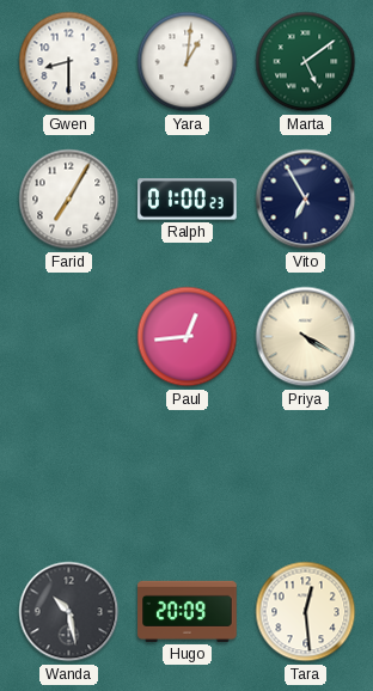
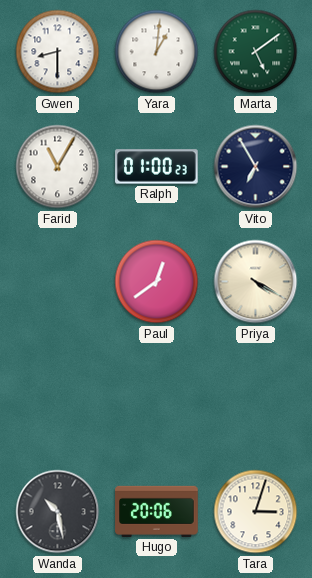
Farid: 7:05 -> 11:05 (58, 167)
Paul: 12:44 -> 12:39 (157, 282)
Hugo: 20:09 -> 20:06 (157, 511)
Tara: 12:29 -> 3:03 (256, 512)
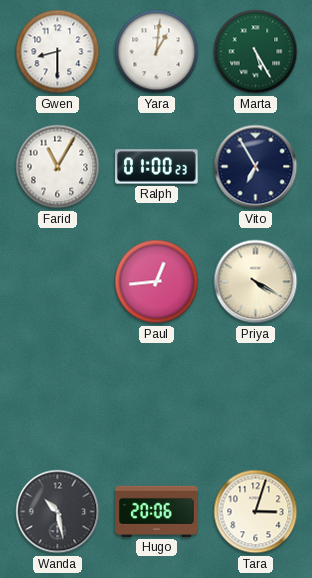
Marta: 5:09 -> 5:25 (256, 52)
Paul: 12:39 -> 12:44 (157, 282)
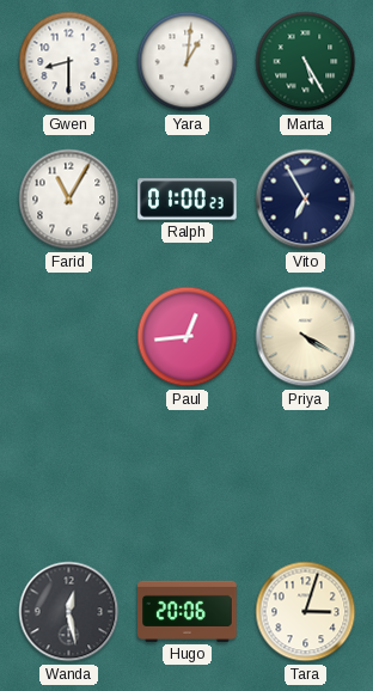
Wanda: 10:28 -> 12:28 (69, 612)
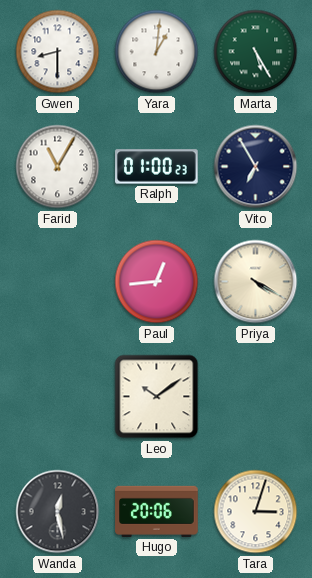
Leo: none -> 10:09 (157, 397)
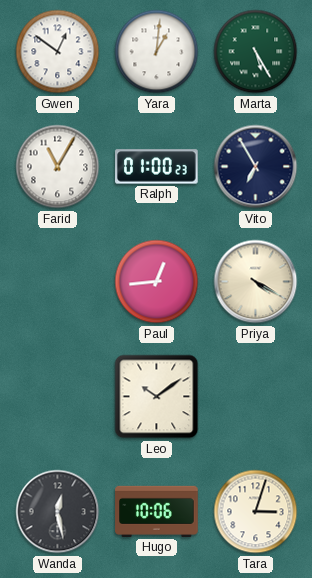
Gwen: 8:30 -> 12:51 (58, 52)
Hugo: 20:06 -> 10:06 (157, 511)
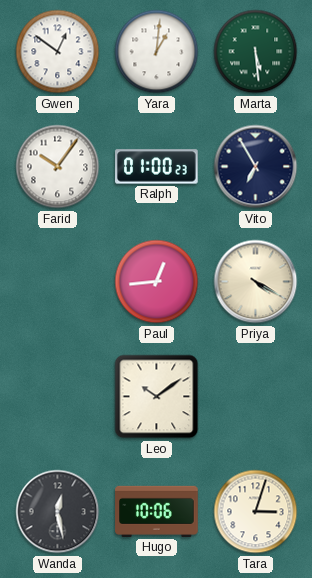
Marta: 5:25 -> 5:29 (256, 52)
Farid: 11:05 -> 10:06 (58, 167)
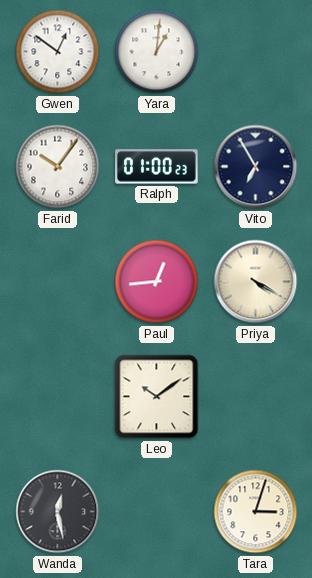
Marta: 5:29 -> none (256, 52)
Hugo: 10:06 -> none (157, 511)
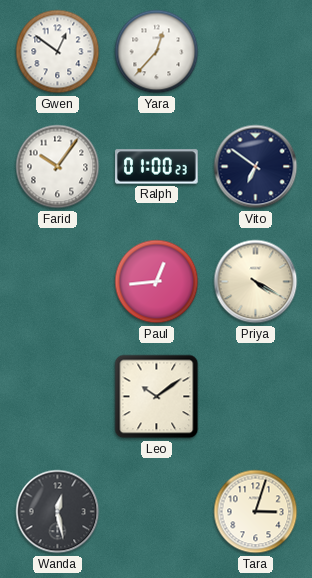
Yara: 1:01 -> 12:37 (157, 52)
Vito: 6:55 -> 6:51 (256, 167)
